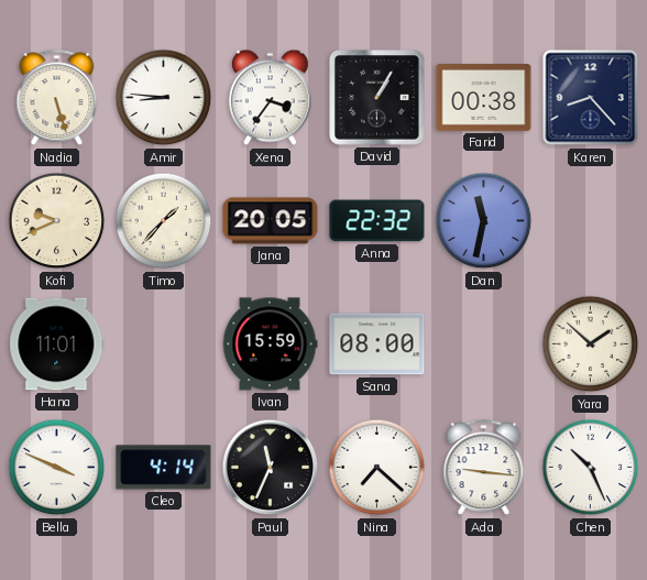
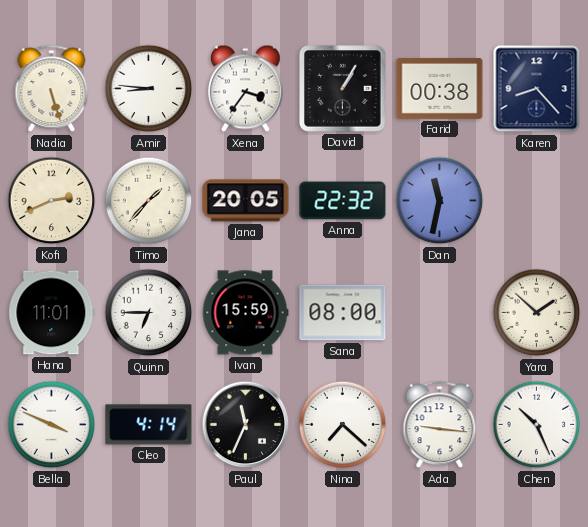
Kofi: 9:41 -> 2:41 (52, 201)
Quinn: none -> 6:45 (149, 313)
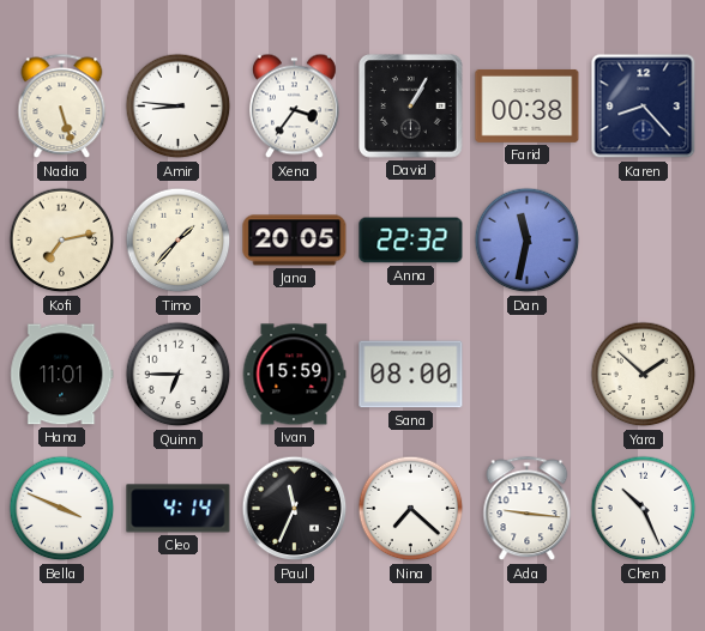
Kofi: 2:41 -> 7:13 (62, 241)
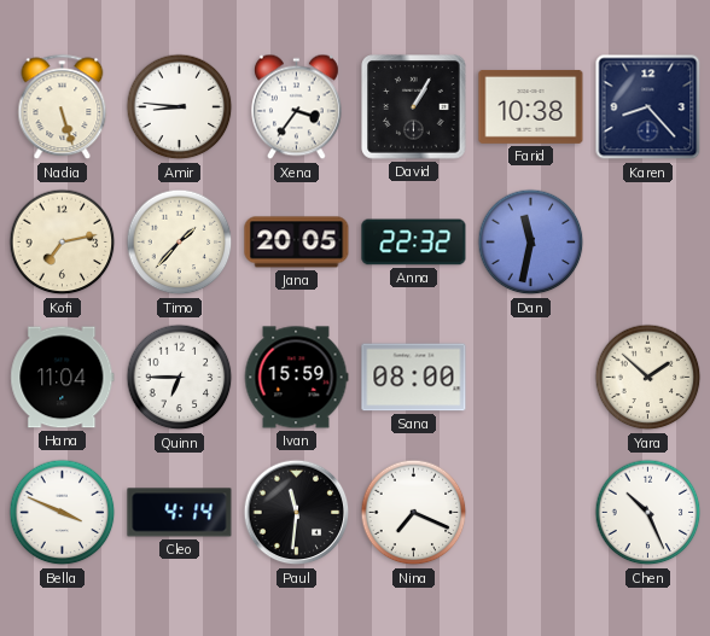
Farid: 00:38 -> 10:38 (531, 106)
Hana: 11:01 -> 11:04 (63, 378)
Paul: 11:34 -> 11:31 (297, 513)
Nina: 7:22 -> 7:19 (414, 513)
Ada: 9:16 -> none (528, 509)
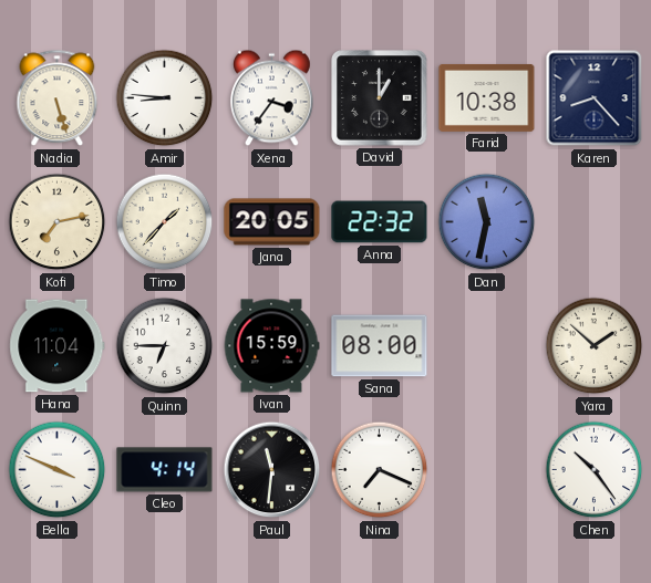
David: 1:05 -> 1:00 (380, 98)
Chen: 10:26 -> 10:24 (595, 470)
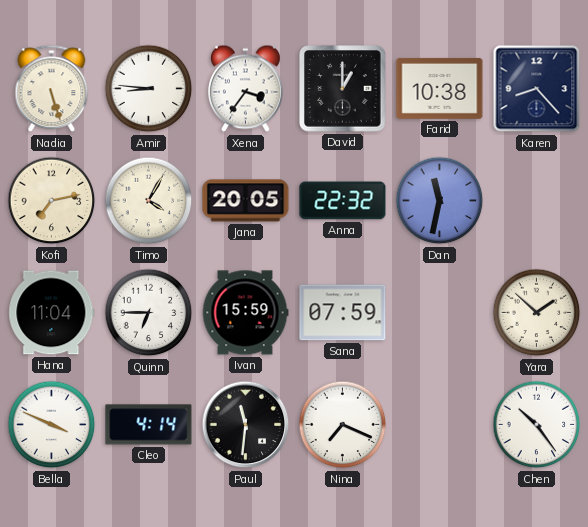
Timo: 1:37 -> 4:05 (149, 201)
Sana: 08:00 -> 07:59 (343, 313)
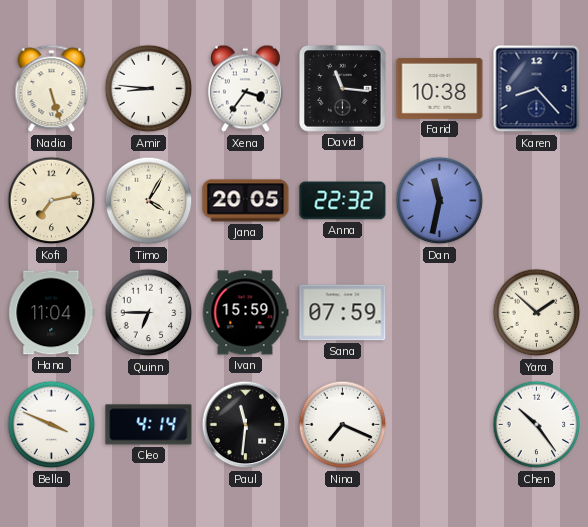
David: 1:00 -> 11:16 (343, 89)
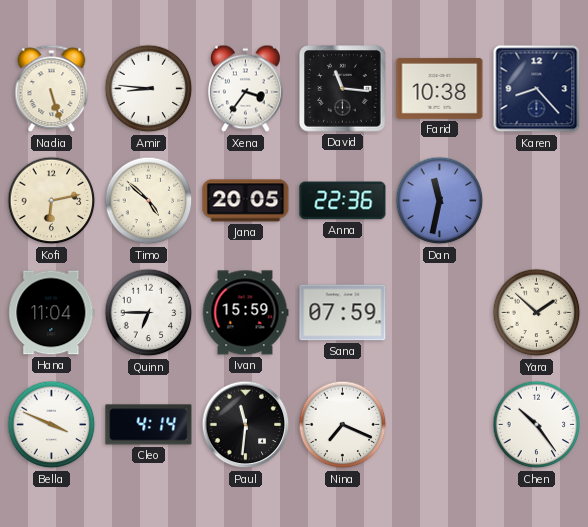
Kofi: 7:13 -> 6:13 (52, 201)
Timo: 4:05 -> 4:52 (149, 201)
Anna: 22:32 -> 22:36 (343, 201)
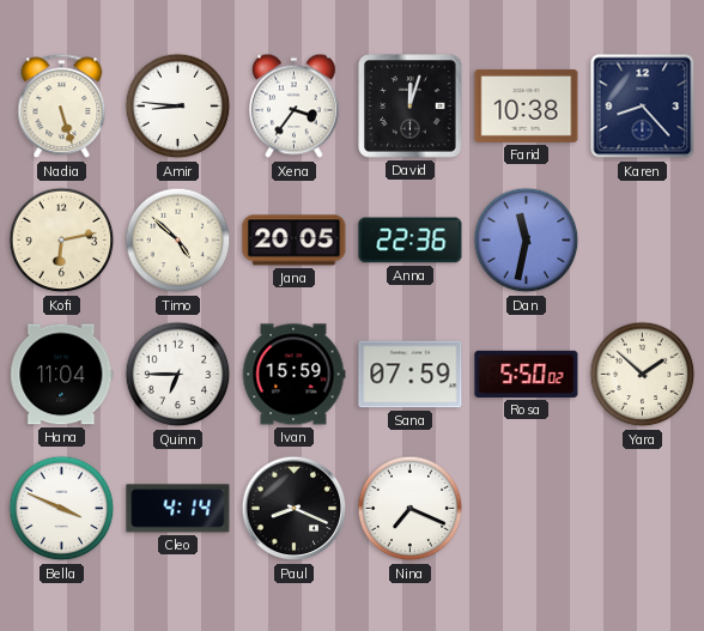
David: 11:16 -> 12:03 (411, 107)
Rosa: none -> 5:50 (527, 374)
Paul: 11:31 -> 8:19 (295, 509)
Chen: 10:24 -> none (537, 425)
